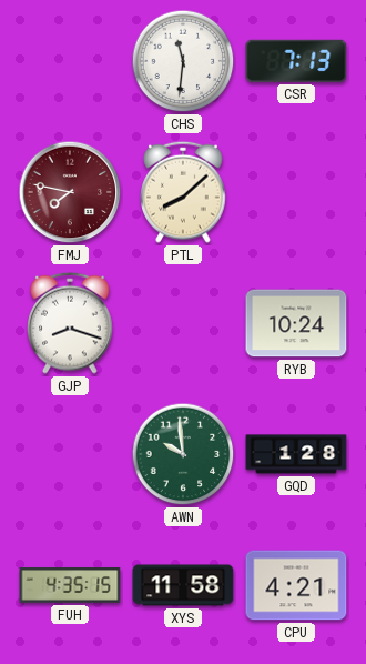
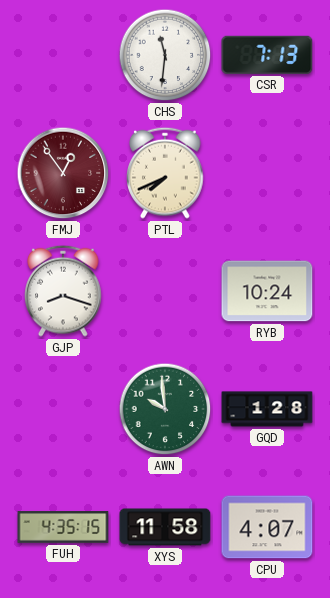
FMJ: 7:47 -> 12:54 (63, 173)
PTL: 8:08 -> 7:41 (165, 173)
CPU: 4:21 -> 4:07 (267, 527)
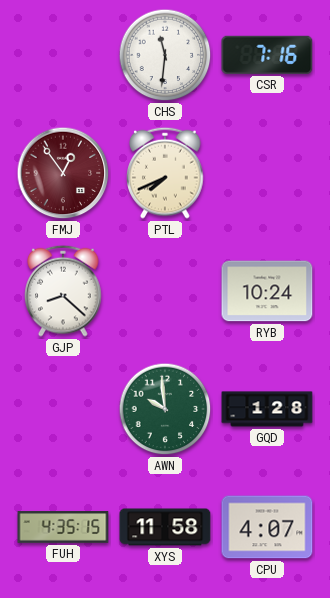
CSR: 7:13 -> 7:16 (267, 55)
GJP: 8:18 -> 8:22 (63, 291)
